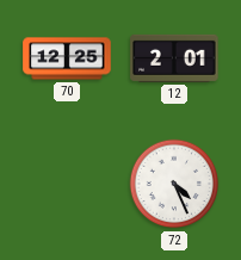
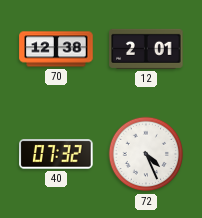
70: 12:25 -> 12:38 (56, 49)
40: none -> 07:32 (56, 154)
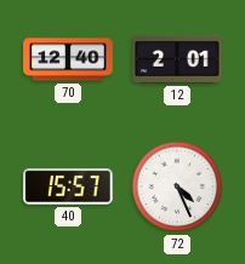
70: 12:38 -> 12:40 (68, 59)
40: 07:32 -> 15:57 (68, 186)
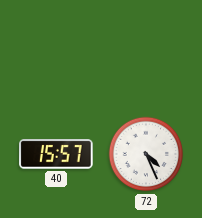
70: 12:40 -> none (68, 59)
12: 2:01 -> none (177, 59)
